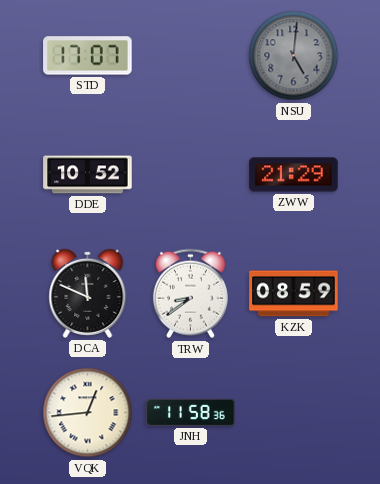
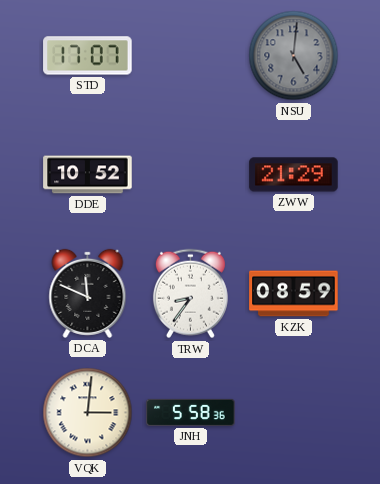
TRW: 8:39 -> 8:36 (190, 294)
VQK: 12:44 -> 3:01 (88, 413)
JNH: 11:58 -> 5:58 (191, 412)
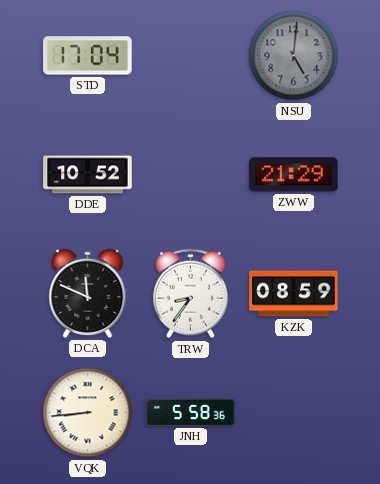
STD: 17:07 -> 17:04 (88, 56)
VQK: 3:01 -> 8:44 (88, 413)
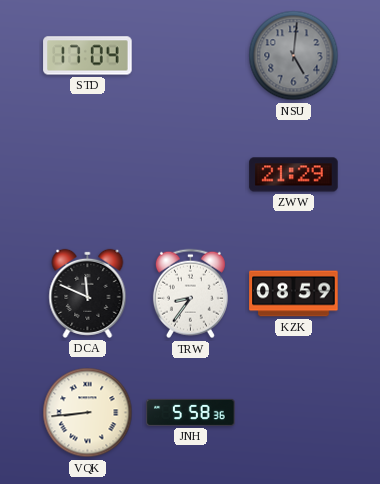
DDE: 10:52 -> none (88, 175)
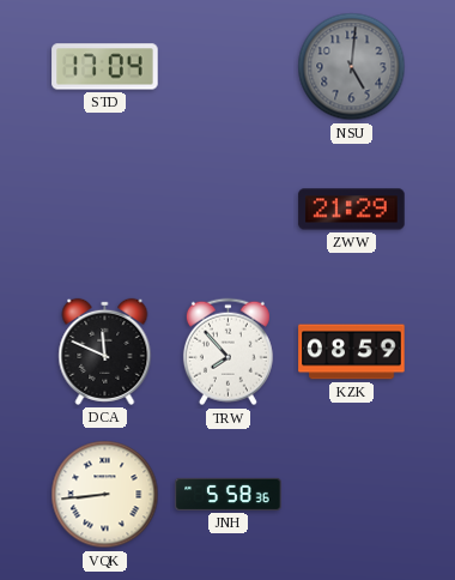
TRW: 8:36 -> 7:53 (227, 352)
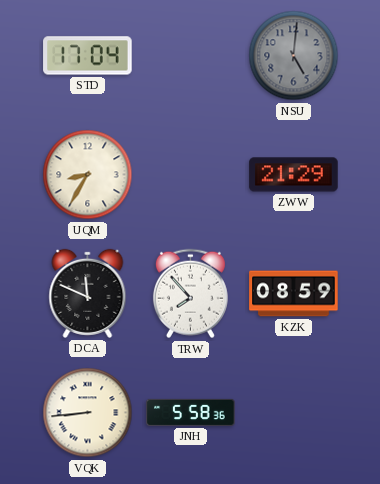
UQM: none -> 8:35 (88, 175)
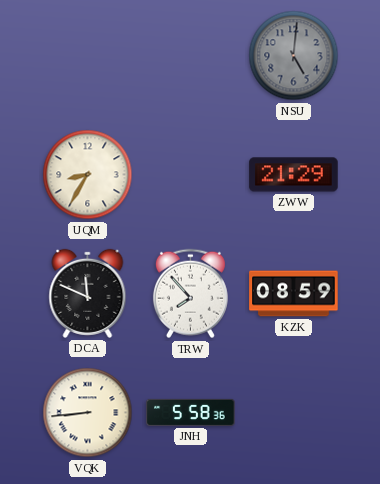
STD: 17:04 -> none (88, 56)
